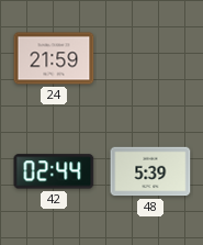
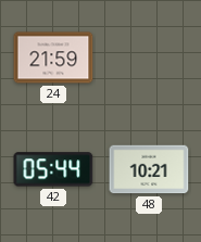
42: 02:44 -> 05:44 (53, 169)
48: 5:39 -> 10:21 (149, 169)
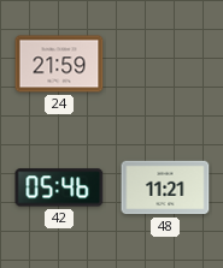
42: 05:44 -> 05:46 (59, 187)
48: 10:21 -> 11:21 (165, 187)
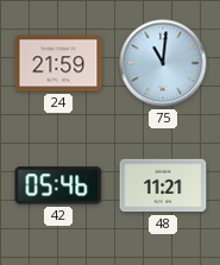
75: none -> 11:01 (163, 63)
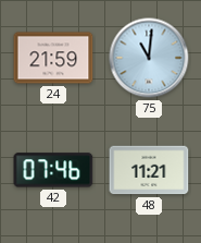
42: 05:46 -> 07:46 (53, 170)
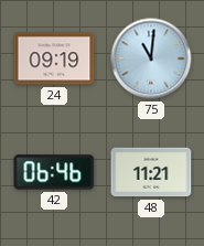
24: 21:59 -> 09:19 (54, 58)
42: 07:46 -> 06:46 (54, 172)
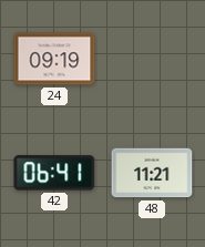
75: 11:01 -> none (151, 58)
42: 06:46 -> 06:41 (54, 173)
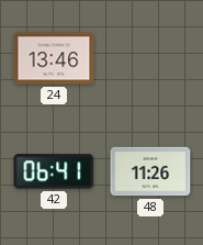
24: 09:19 -> 13:46 (54, 58)
48: 11:21 -> 11:26 (150, 171)
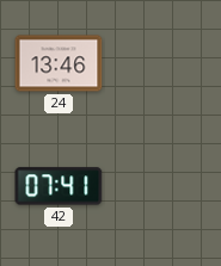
42: 06:41 -> 07:41 (59, 186)
48: 11:26 -> none (150, 171)
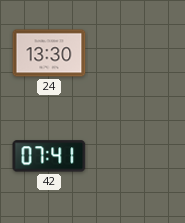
24: 13:46 -> 13:30 (49, 53)
